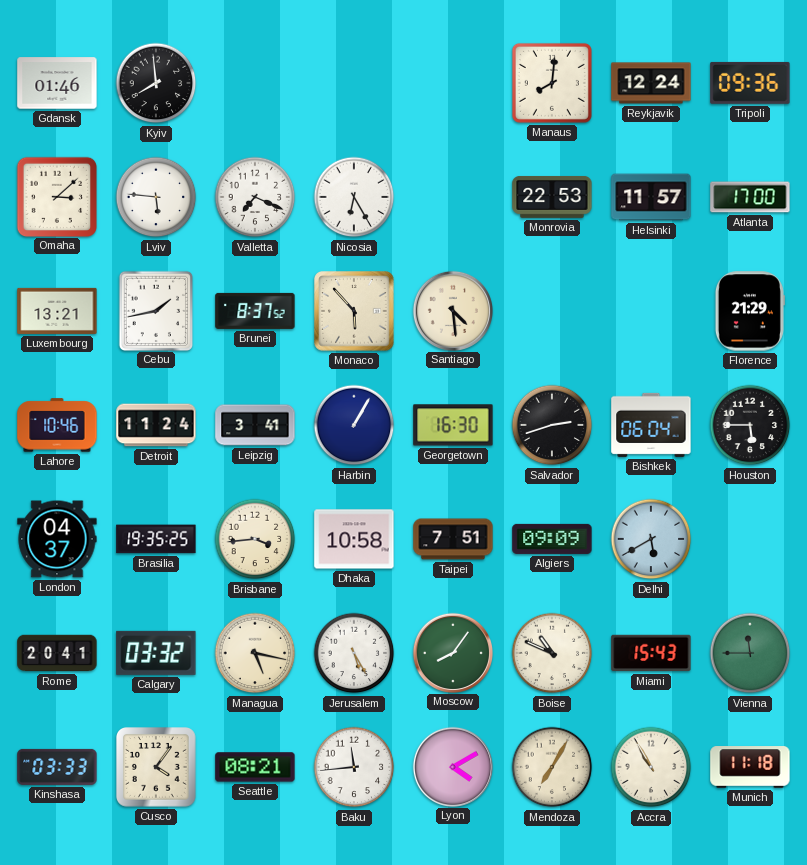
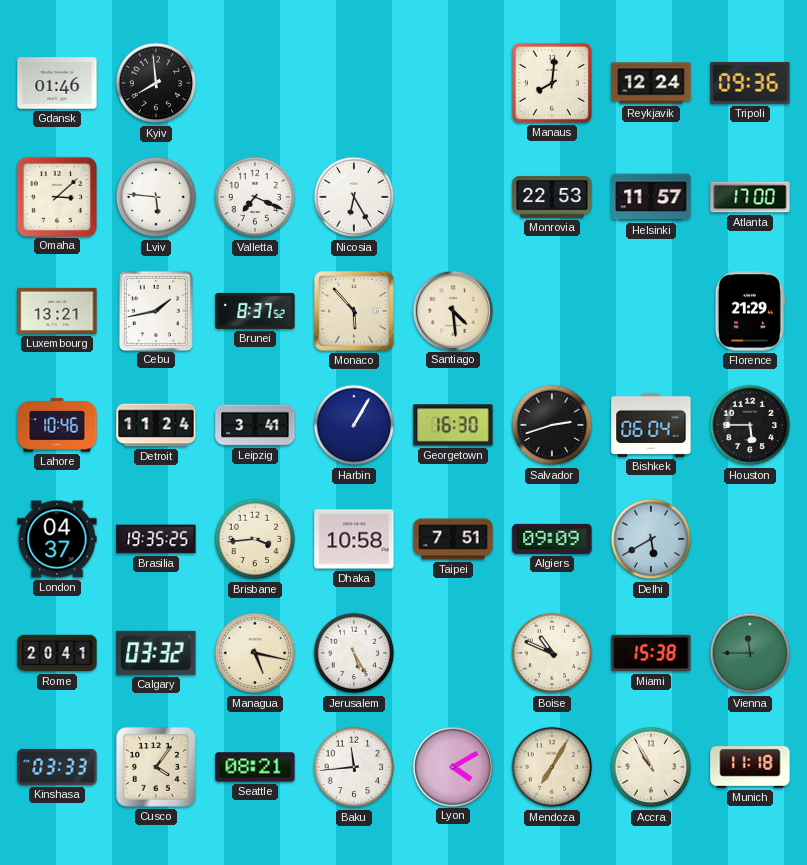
Moscow: 8:06 -> none (452, 652)
Miami: 15:43 -> 15:38 (651, 653)
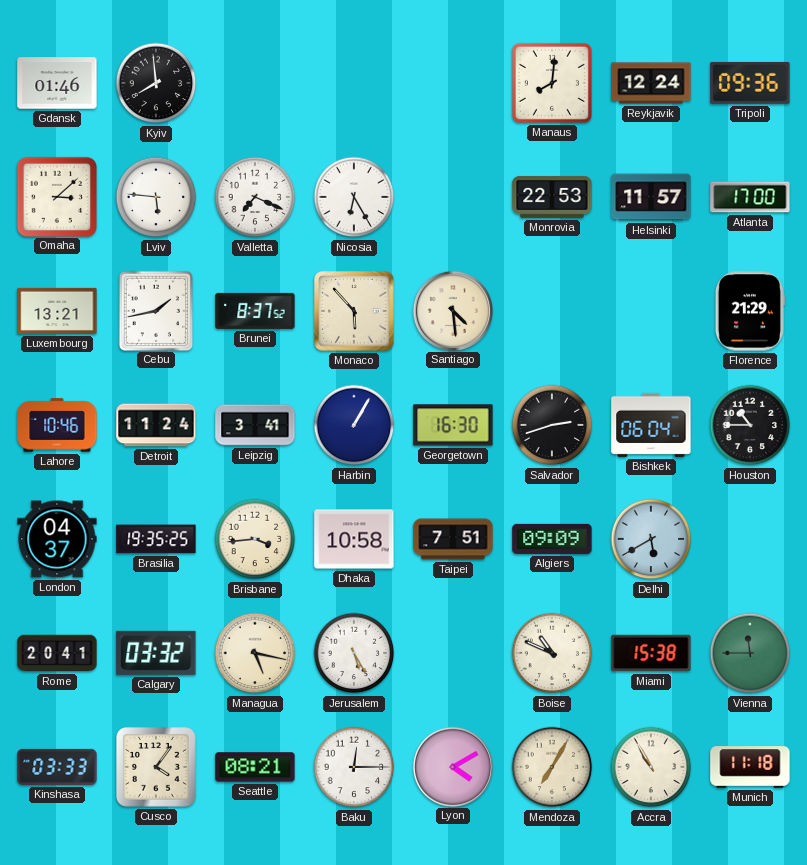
Houston: 5:45 -> 10:45 (750, 425)
Baku: 11:44 -> 12:15 (354, 767)
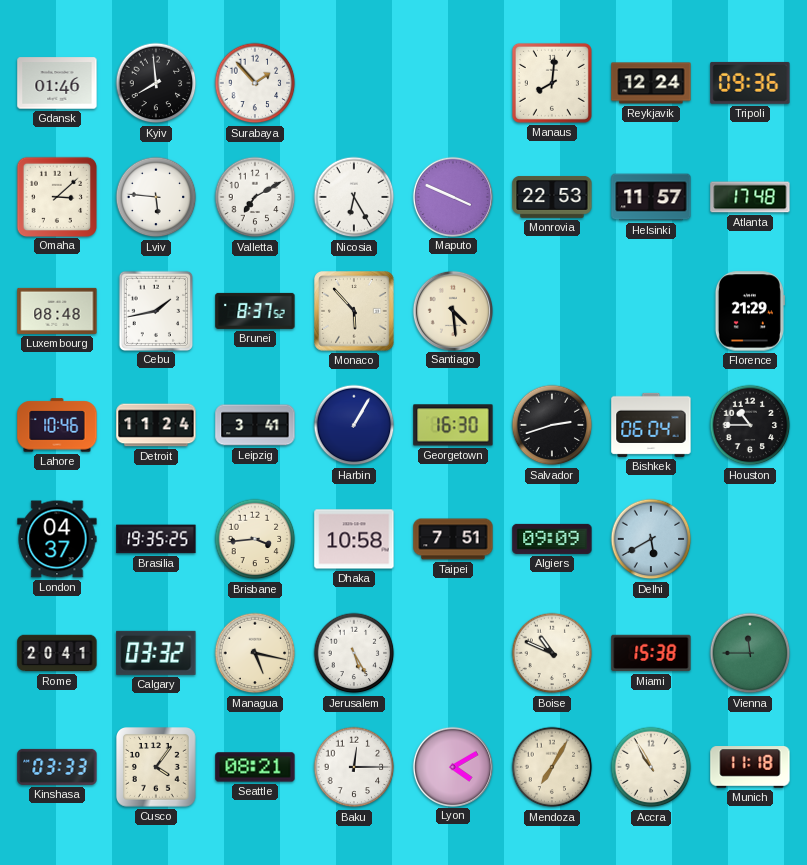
Surabaya: none -> 1:53 (255, 83)
Valletta: 7:19 -> 7:10 (255, 197)
Maputo: none -> 3:49 (452, 196)
Atlanta: 17:00 -> 17:48 (750, 197)
Luxembourg: 13:21 -> 08:48 (57, 311)
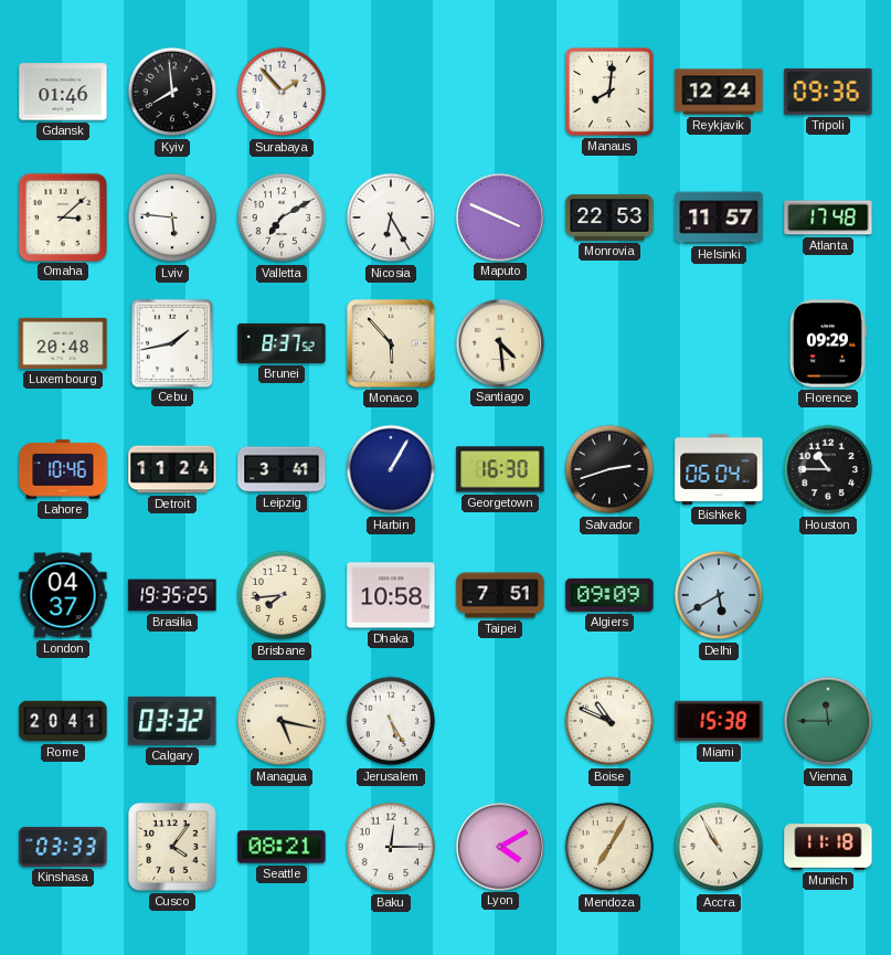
Luxembourg: 08:48 -> 20:48 (63, 343)
Florence: 21:29 -> 09:29 (827, 343)
Brisbane: 3:44 -> 7:44 (282, 595)
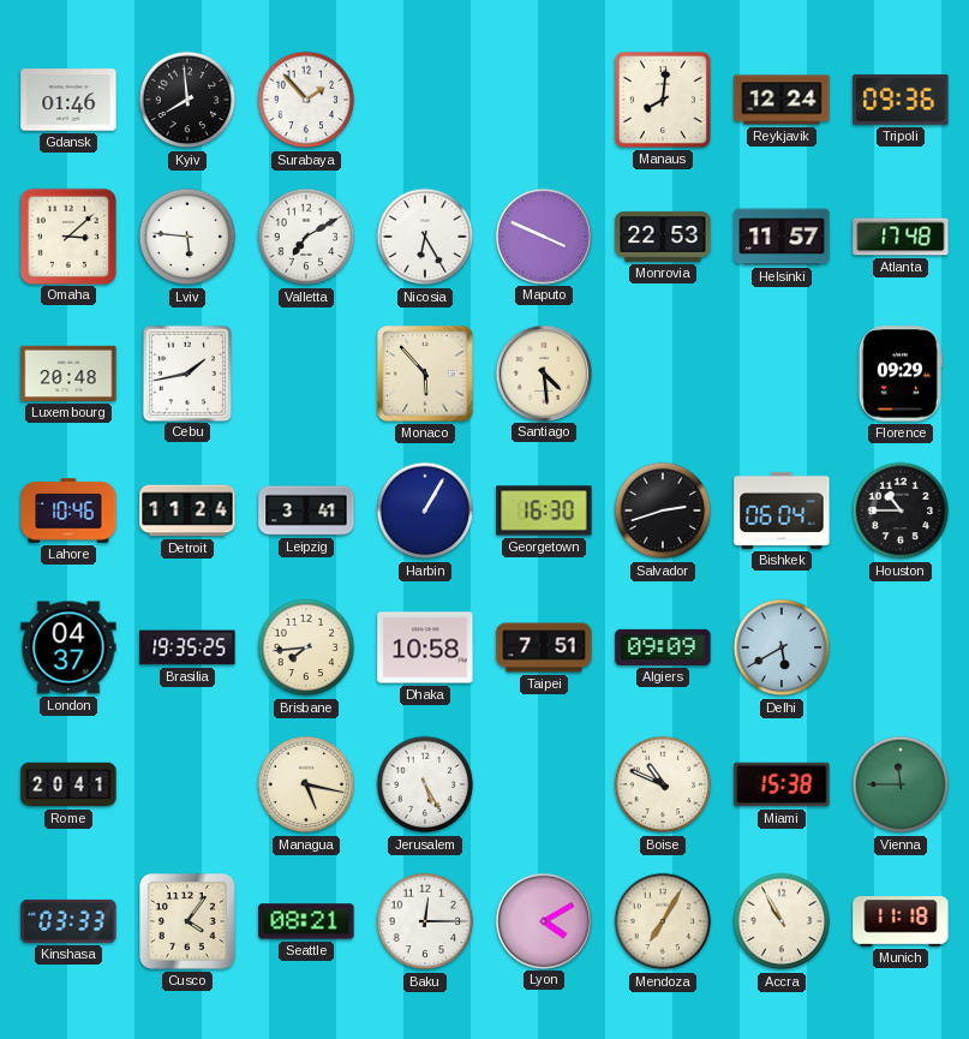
Brunei: 8:37 -> none (282, 343)
Calgary: 03:32 -> none (172, 721)
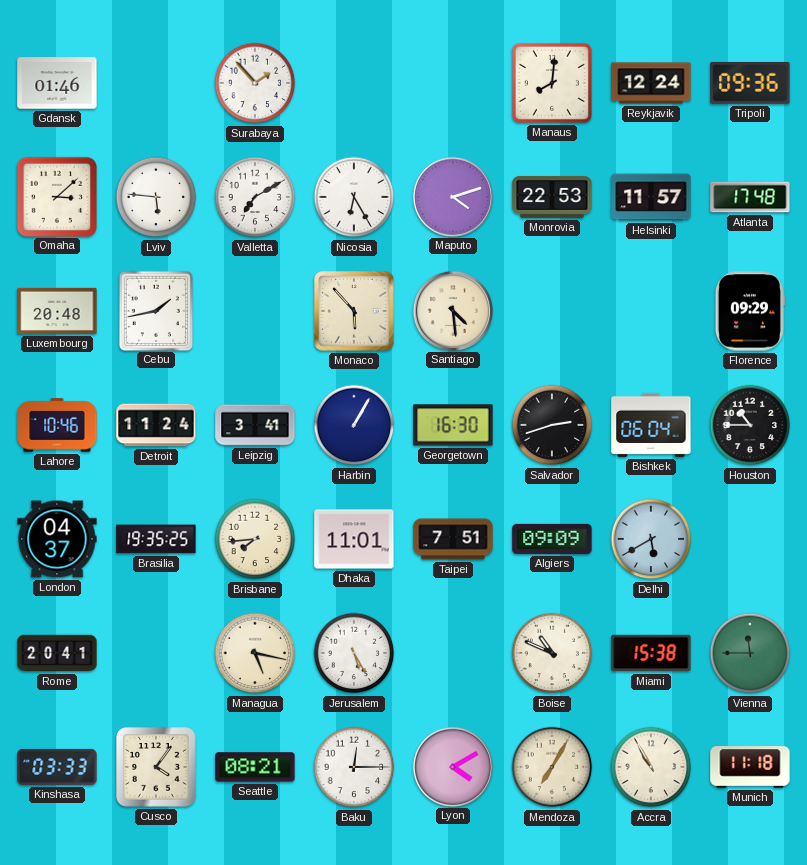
Kyiv: 7:59 -> none (187, 100)
Maputo: 3:49 -> 4:12 (452, 196)
Dhaka: 10:58 -> 11:01 (354, 539)
